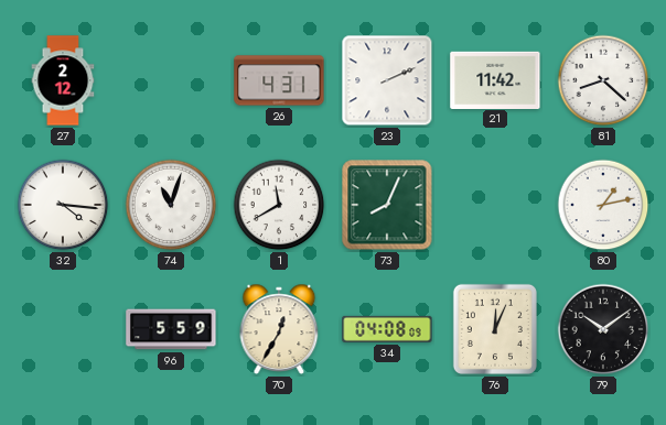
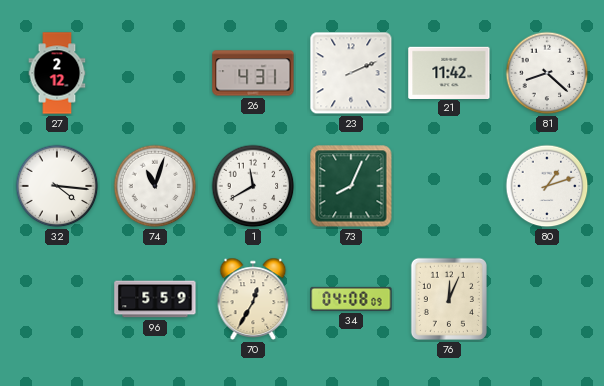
80: 1:13 -> 1:12 (547, 186)
79: 10:09 -> none (603, 329)
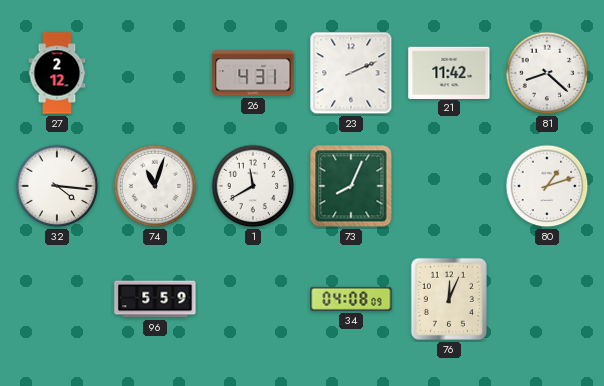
70: 12:35 -> none (253, 299)
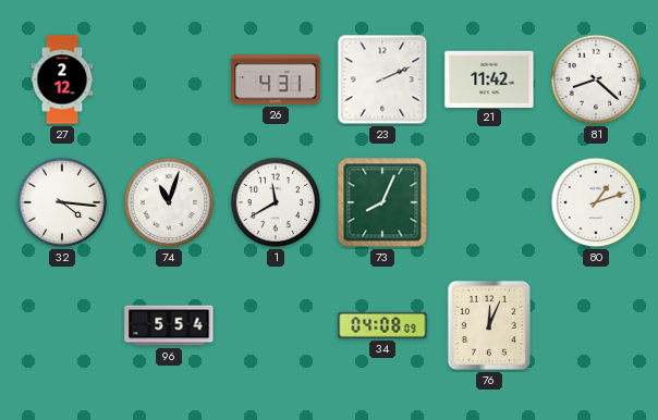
96: 5:59 -> 5:54 (169, 325)
